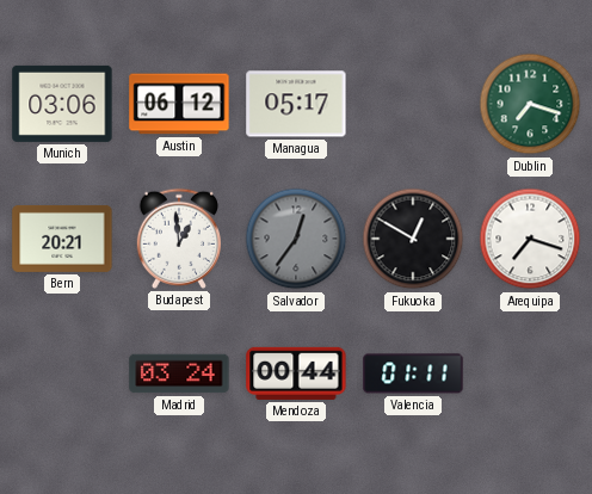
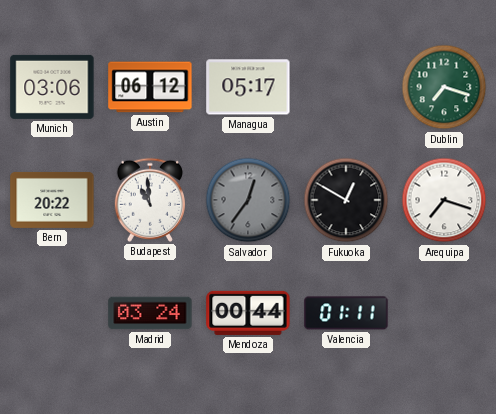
Bern: 20:21 -> 20:22 (52, 200)
Budapest: 12:59 -> 10:59 (150, 200)
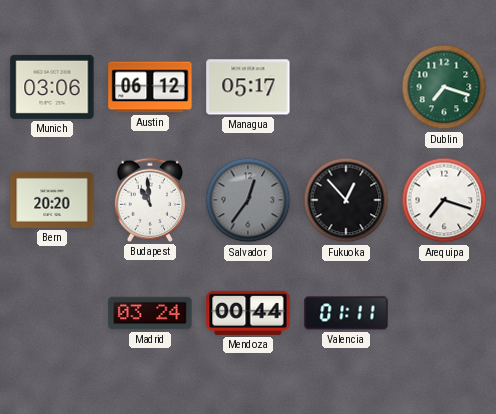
Bern: 20:22 -> 20:20 (52, 200)
Fukuoka: 12:50 -> 12:53 (346, 200)
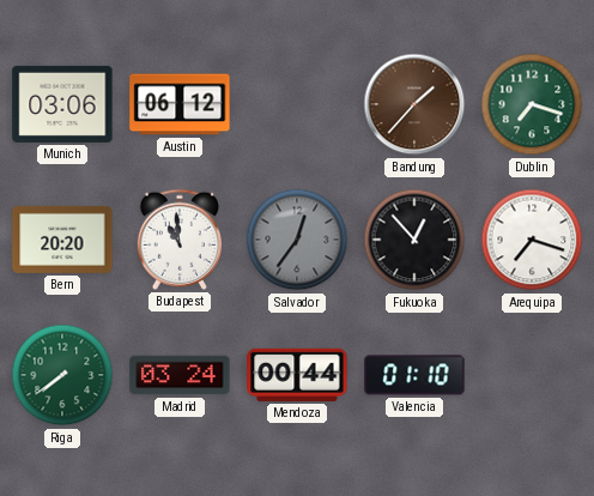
Managua: 05:17 -> none (248, 87)
Bandung: none -> 1:37 (414, 104)
Riga: none -> 7:39 (62, 375)
Valencia: 01:11 -> 01:10 (414, 375)
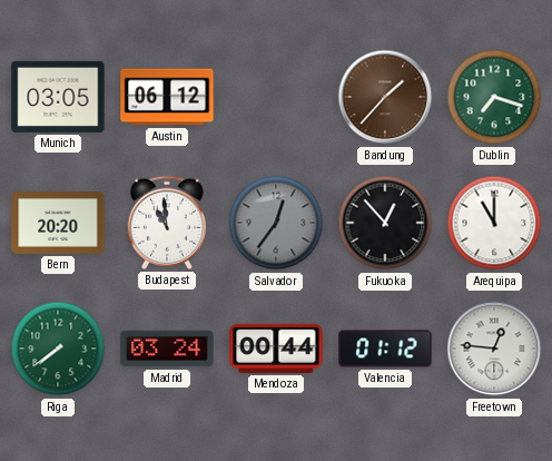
Munich: 03:06 -> 03:05 (58, 97)
Arequipa: 7:18 -> 11:00 (494, 223)
Valencia: 01:10 -> 01:12 (385, 349)
Freetown: none -> 12:46 (494, 349)
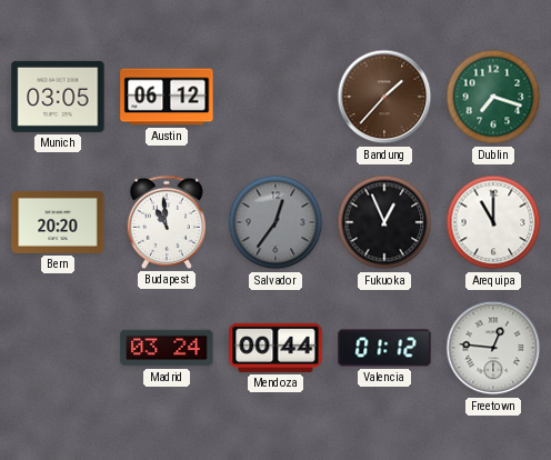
Fukuoka: 12:53 -> 12:56 (384, 222)
Riga: 7:39 -> none (58, 349)
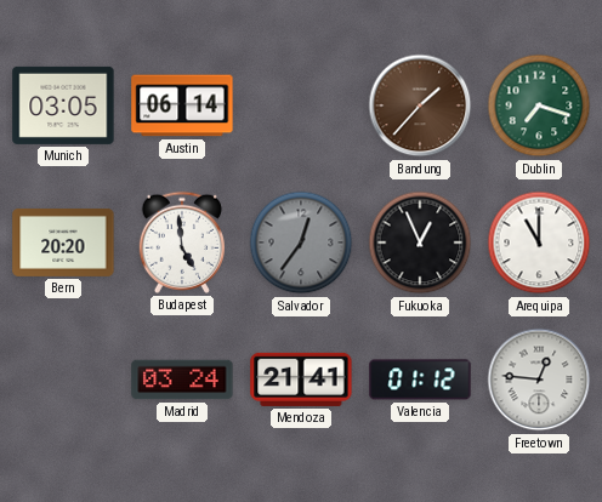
Austin: 06:12 -> 06:14 (182, 105)
Budapest: 10:59 -> 4:59 (182, 243)
Mendoza: 00:44 -> 21:41 (301, 380)
